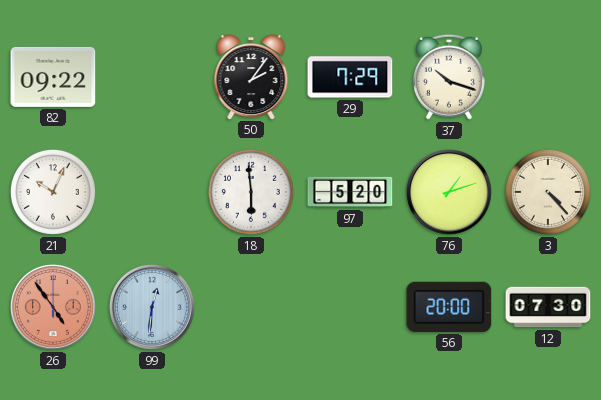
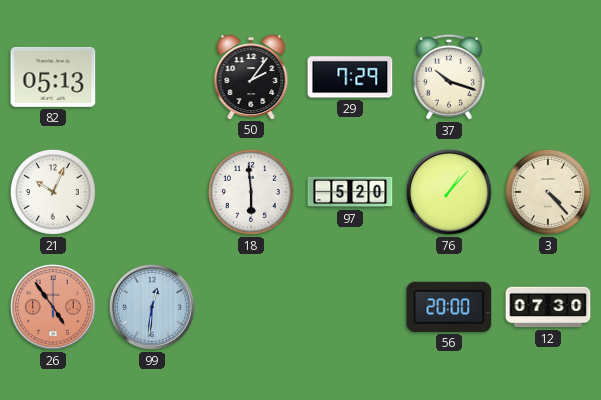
82: 09:22 -> 05:13 (53, 77)
76: 1:12 -> 1:07 (449, 192)
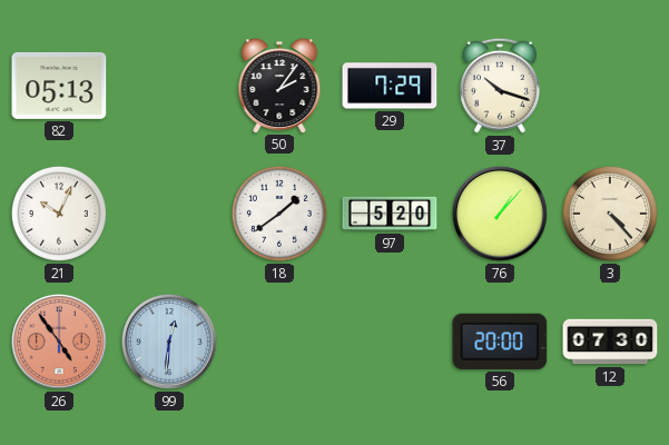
18: 5:59 -> 1:39 (279, 214)
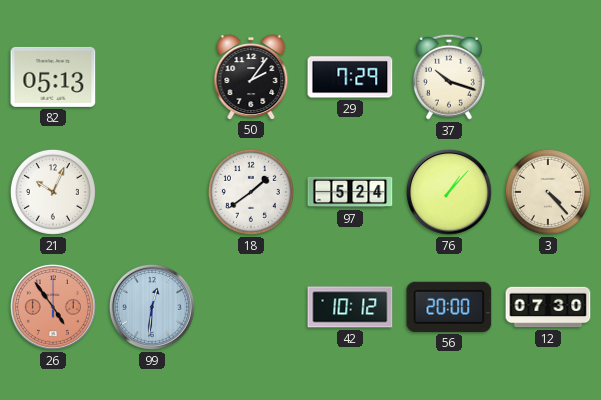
97: 5:20 -> 5:24 (350, 192)
42: none -> 10:12 (350, 307)
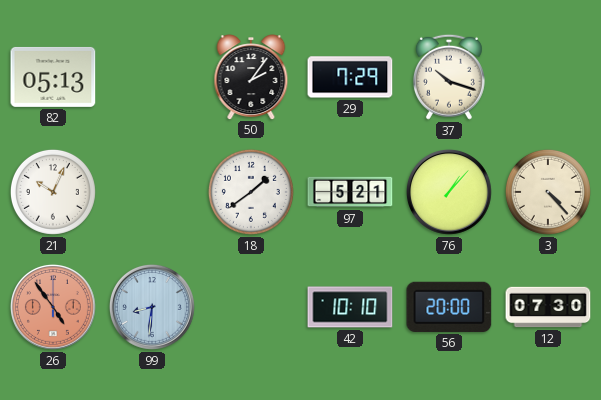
97: 5:24 -> 5:21 (350, 192)
99: 12:31 -> 8:31 (152, 307)
42: 10:12 -> 10:10 (350, 307)
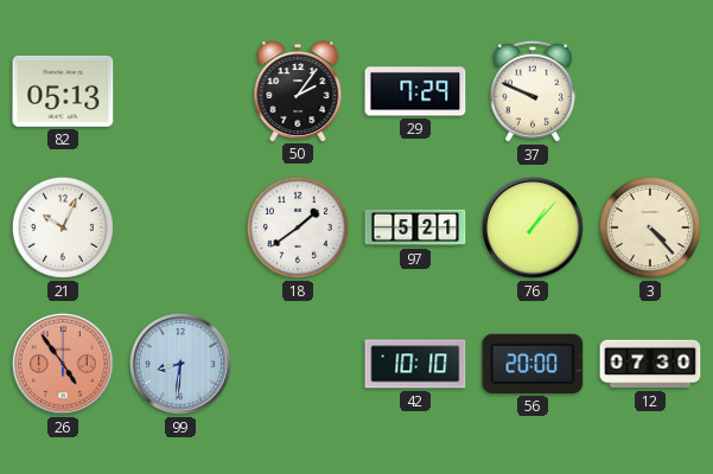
37: 10:18 -> 9:49 (533, 91)
